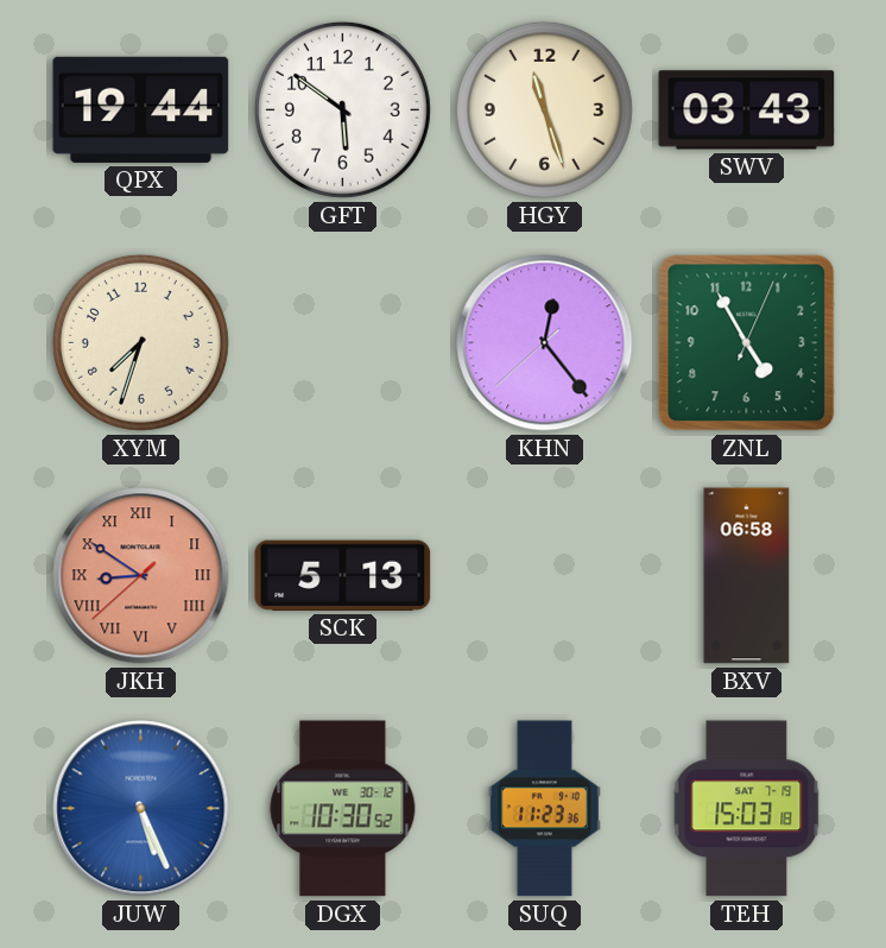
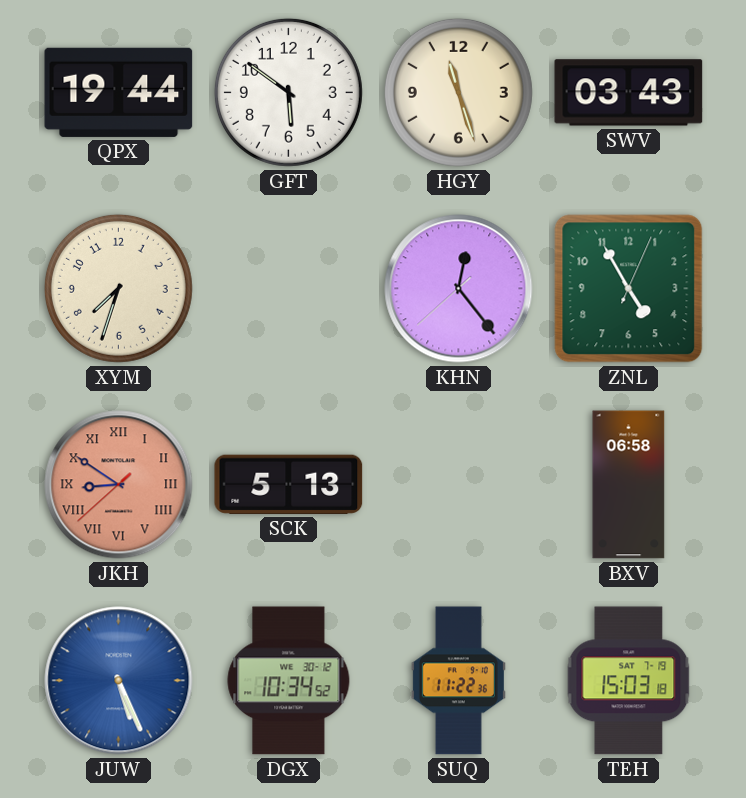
DGX: 10:30 -> 10:34 (289, 681)
SUQ: 11:23 -> 11:22 (458, 681)
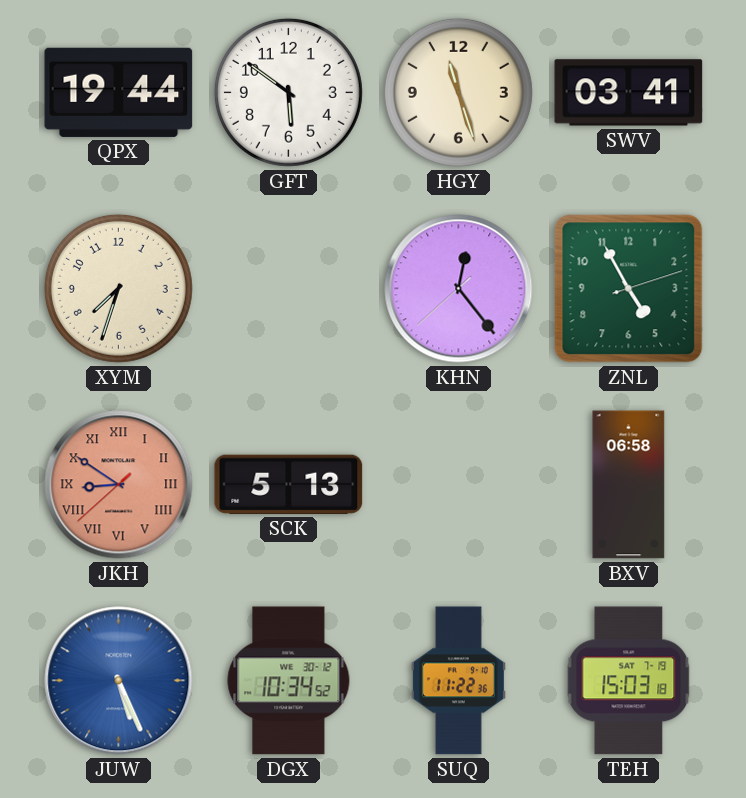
SWV: 03:43 -> 03:41 (629, 93)
ZNL: 4:55:04 -> 4:55:12 (629, 289)
